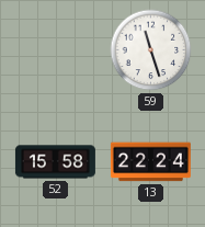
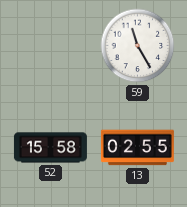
59: 11:27 -> 11:25 (138, 46)
13: 22:24 -> 02:55 (137, 148)
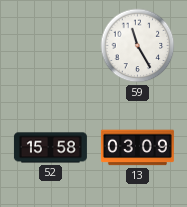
13: 02:55 -> 03:09 (137, 148)
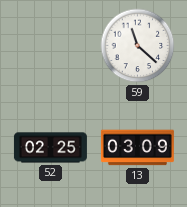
59: 11:25 -> 11:22 (138, 46)
52: 15:58 -> 02:25 (50, 148)
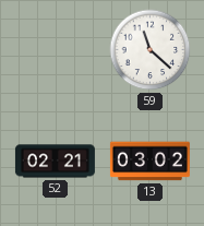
52: 02:25 -> 02:21 (55, 162)
13: 03:09 -> 03:02 (149, 162)
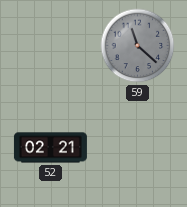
59 dial: white -> grey (138, 46)
13: 03:02 -> none (149, 162)
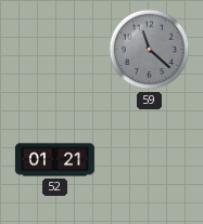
52: 02:21 -> 01:21 (54, 160)
